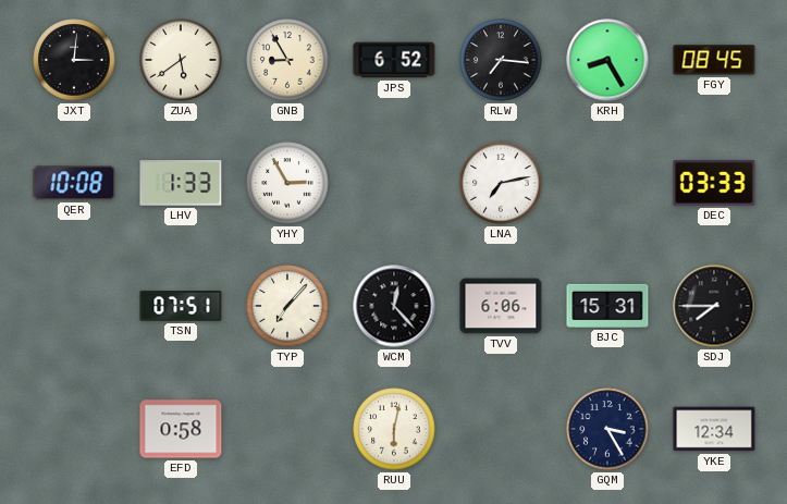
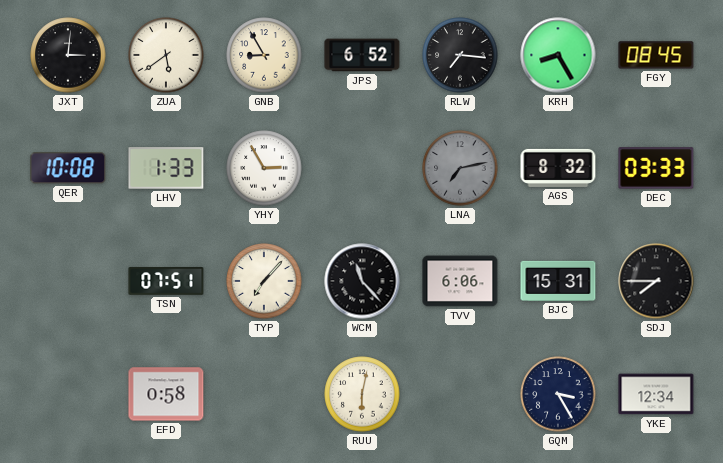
LNA dial: white -> grey (460, 168)
AGS: none -> 8:32 (558, 168)
WCM: 12:23 -> 11:23 (362, 281)
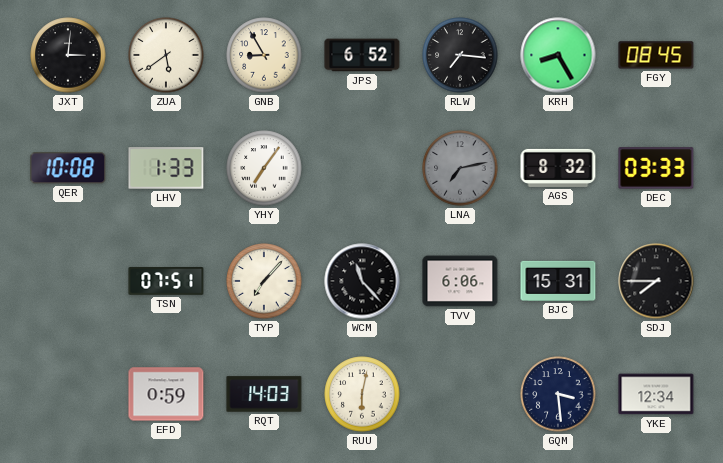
YHY: 2:55 -> 7:06 (264, 168)
EFD: 0:58 -> 0:59 (166, 394)
RQT: none -> 14:03 (264, 394)
GQM: 3:25 -> 3:29 (558, 394)
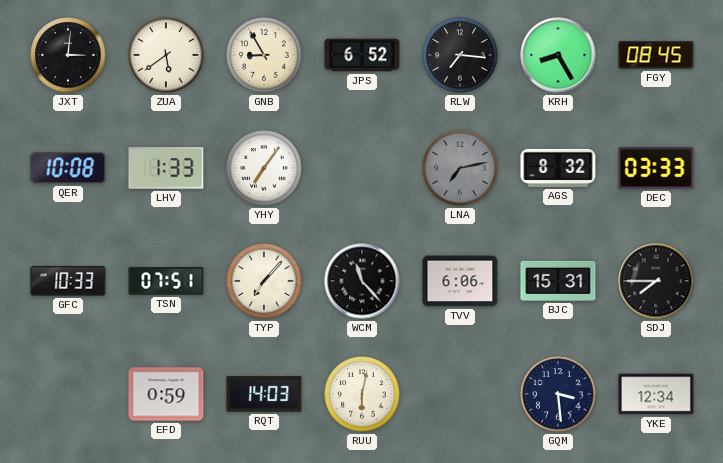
GFC: none -> 10:33 (68, 282)
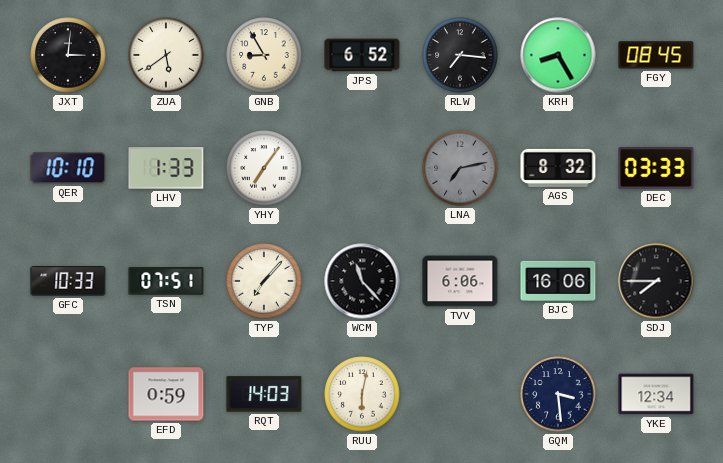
QER: 10:08 -> 10:10 (68, 168)
BJC: 15:31 -> 16:06 (558, 281)
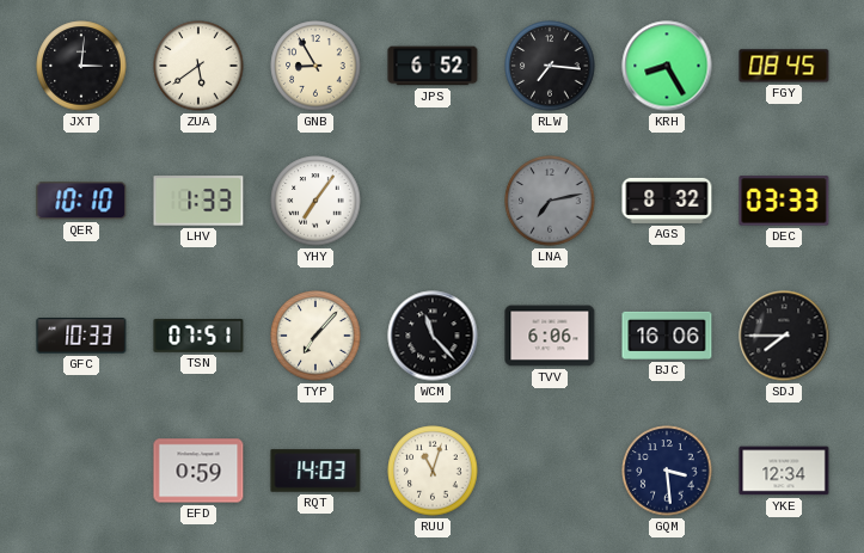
RUU: 6:02 -> 11:03 (433, 471)
